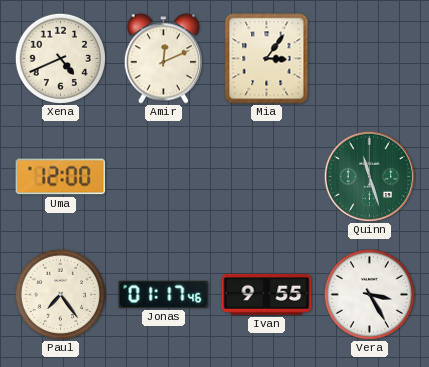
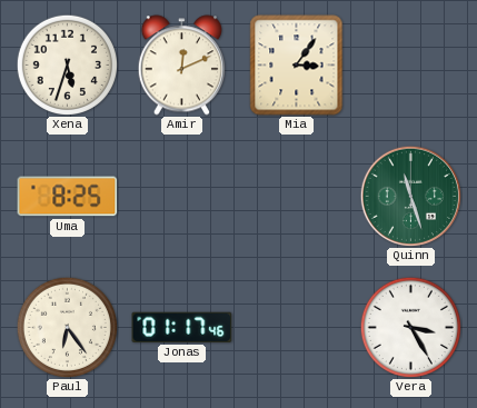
Xena: 4:41 -> 5:33 (67, 64)
Uma: 12:00 -> 8:25 (68, 197)
Paul: 7:24 -> 6:24 (67, 327)
Ivan: 9:55 -> none (267, 294)
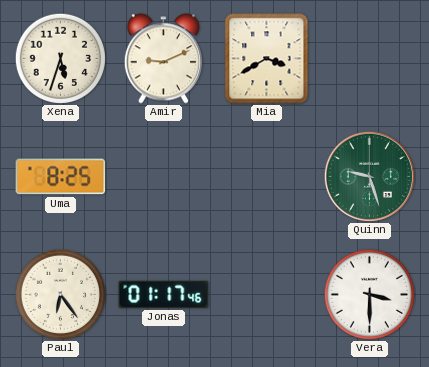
Amir: 12:11 -> 9:11 (163, 59)
Mia: 3:06 -> 3:40 (267, 59)
Quinn: 11:27 -> 9:27 (369, 176)
Vera: 3:25 -> 3:30 (369, 294)
